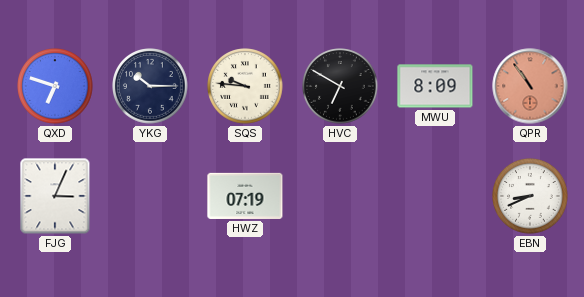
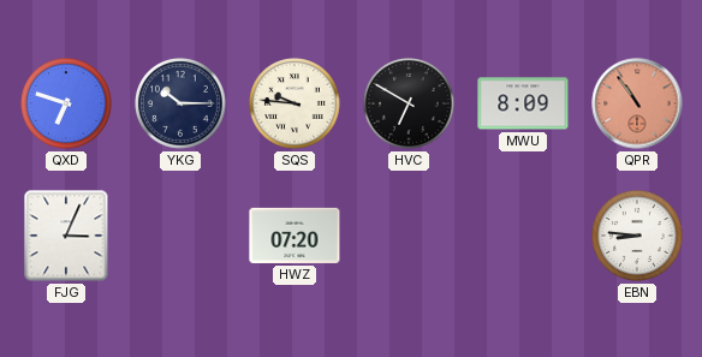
HWZ: 07:19 -> 07:20 (295, 236)
EBN: 8:41 -> 8:46 (637, 236)
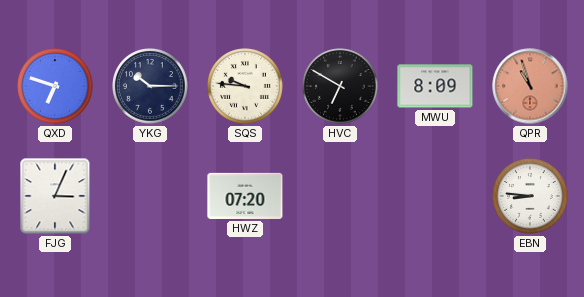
QPR: 10:54 -> 10:57 (530, 86)
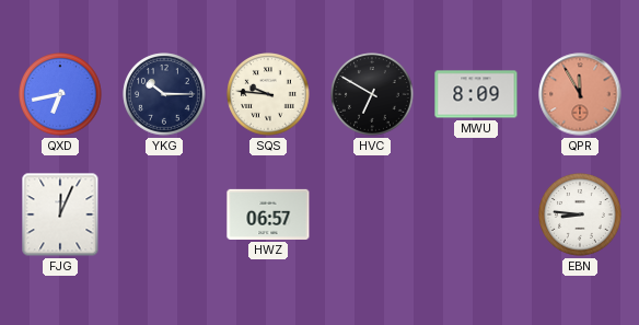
QXD: 6:48 -> 6:43 (60, 94)
QPR: 10:57 -> 11:55 (580, 94)
FJG: 3:04 -> 12:04 (60, 214)
HWZ: 07:20 -> 06:57 (268, 214)
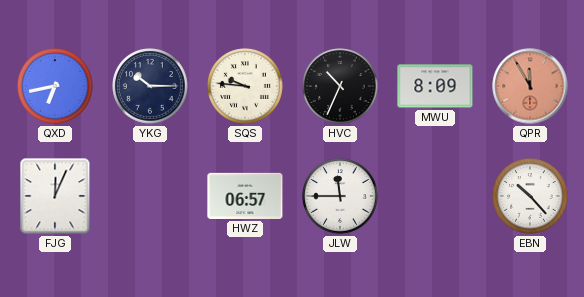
HVC: 6:50 -> 10:34 (340, 86)
JLW: none -> 11:45 (340, 196)
EBN: 8:46 -> 10:23 (530, 196)
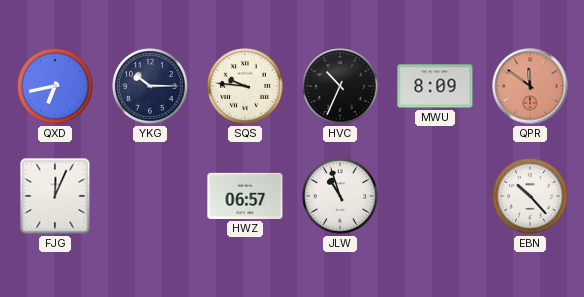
QPR: 11:55 -> 11:51 (530, 86)
JLW: 11:45 -> 10:57 (340, 196)
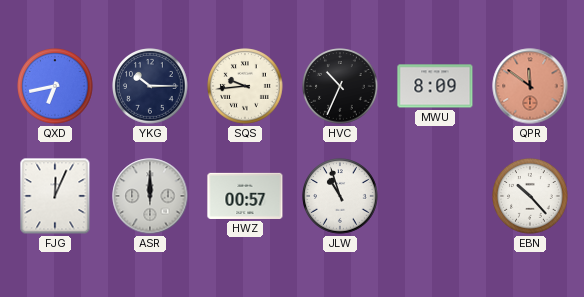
SQS: 9:46 -> 9:44 (245, 86)
ASR: none -> 12:00 (150, 196)
HWZ: 06:57 -> 00:57 (245, 196)
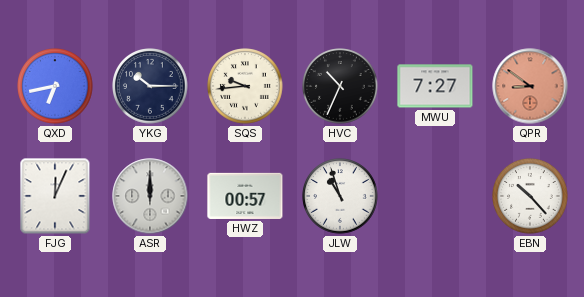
MWU: 8:09 -> 7:27 (435, 86)
QPR: 11:51 -> 8:51 (530, 86)
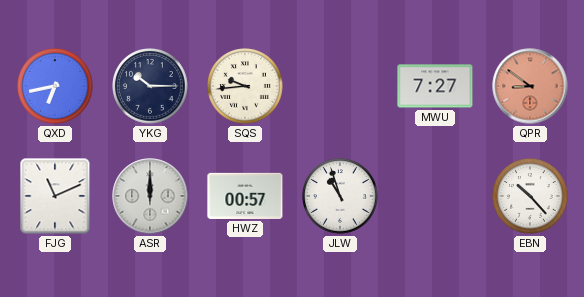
HVC: 10:34 -> none (340, 86)
FJG: 12:04 -> 11:11 (55, 196)
